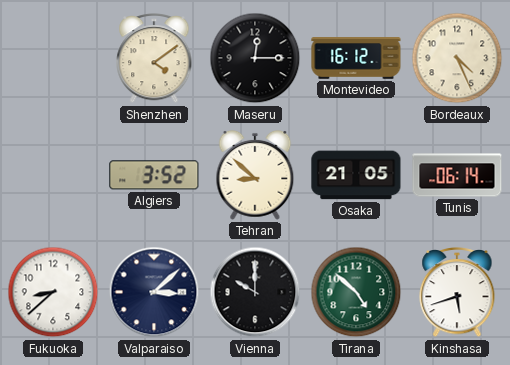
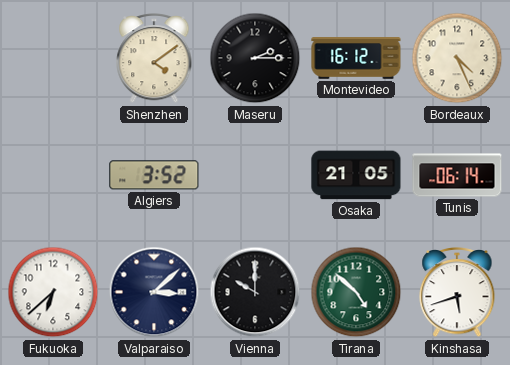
Maseru: 12:15 -> 2:15 (255, 58)
Tehran: 8:52 -> none (255, 175)
Fukuoka: 8:38 -> 6:38 (53, 292)
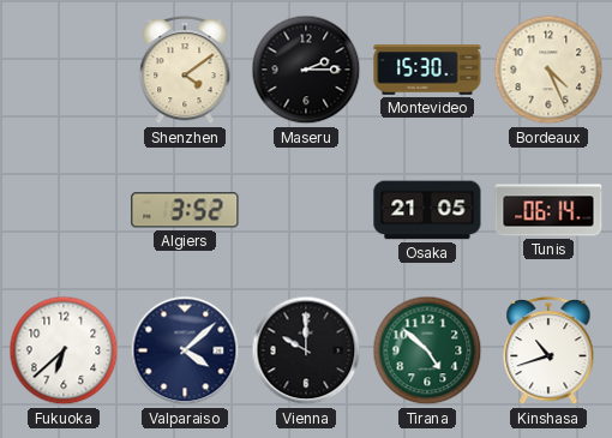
Montevideo: 16:12 -> 15:30 (427, 70)
Valparaiso: 3:08 -> 4:08 (185, 350)
Kinshasa: 5:42 -> 10:42 (548, 350)
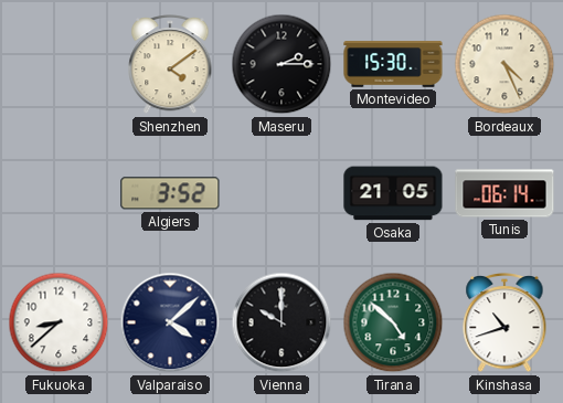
Fukuoka: 6:38 -> 8:38 (59, 322)
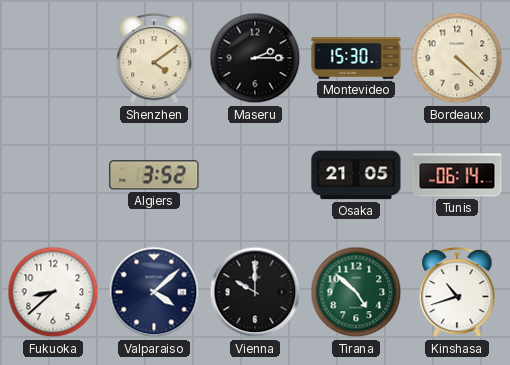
Bordeaux: 4:26 -> 4:22 (457, 58)
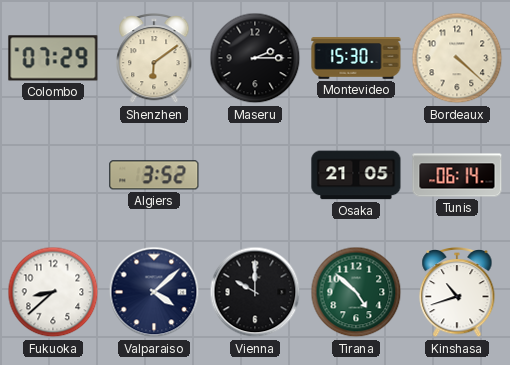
Colombo: none -> 07:29 (53, 58)
Shenzhen: 4:09 -> 6:09 (154, 58)
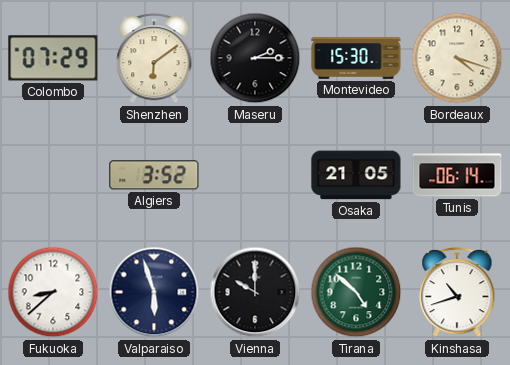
Bordeaux: 4:22 -> 4:18 (457, 58)
Valparaiso: 4:08 -> 5:57 (154, 292)
